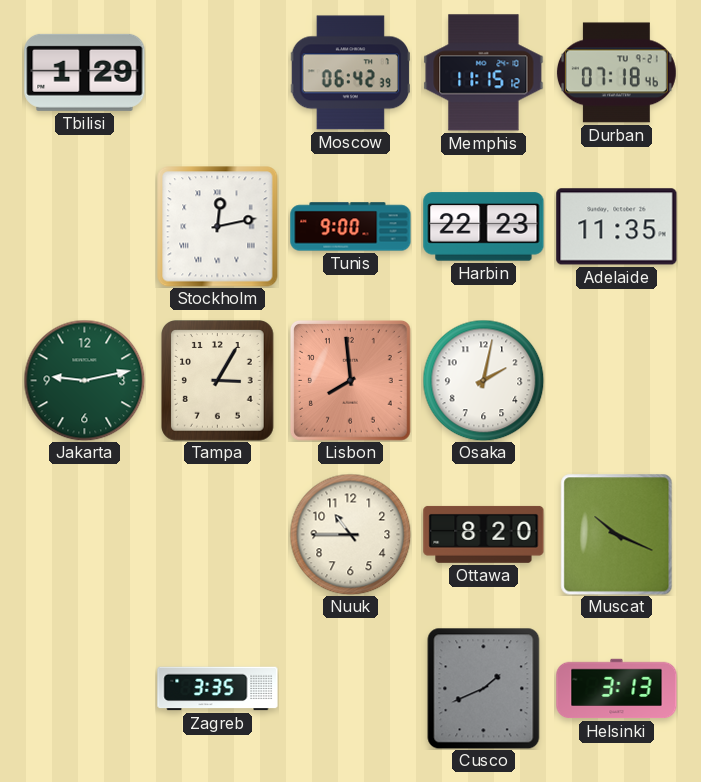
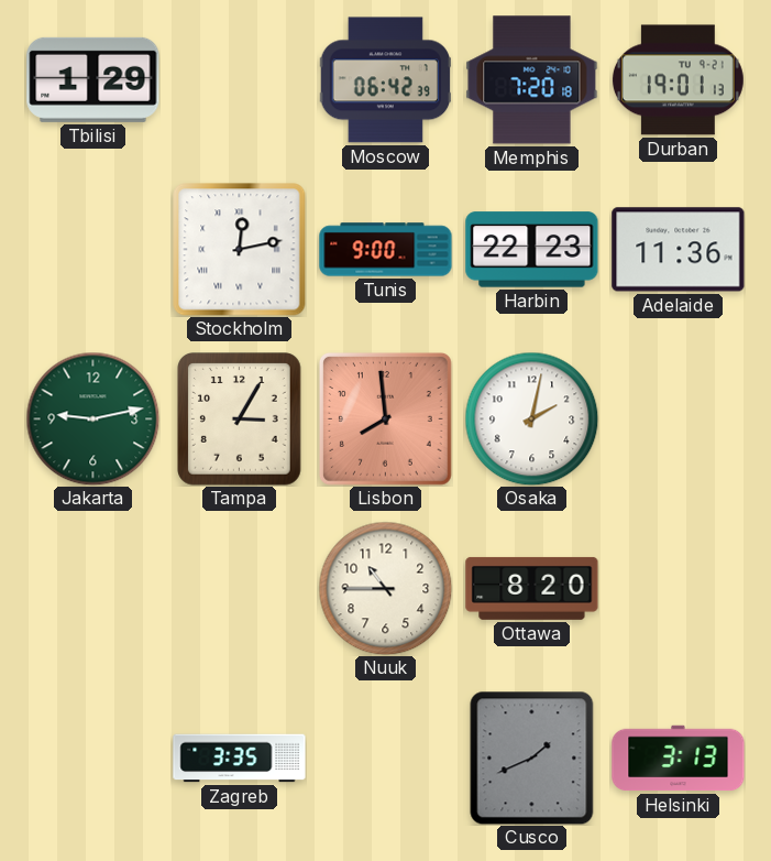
Memphis: 11:15 -> 7:20 (532, 80)
Durban: 07:18 -> 19:01 (678, 80)
Adelaide: 11:35 -> 11:36 (679, 250)
Muscat: 10:19 -> none (617, 535)
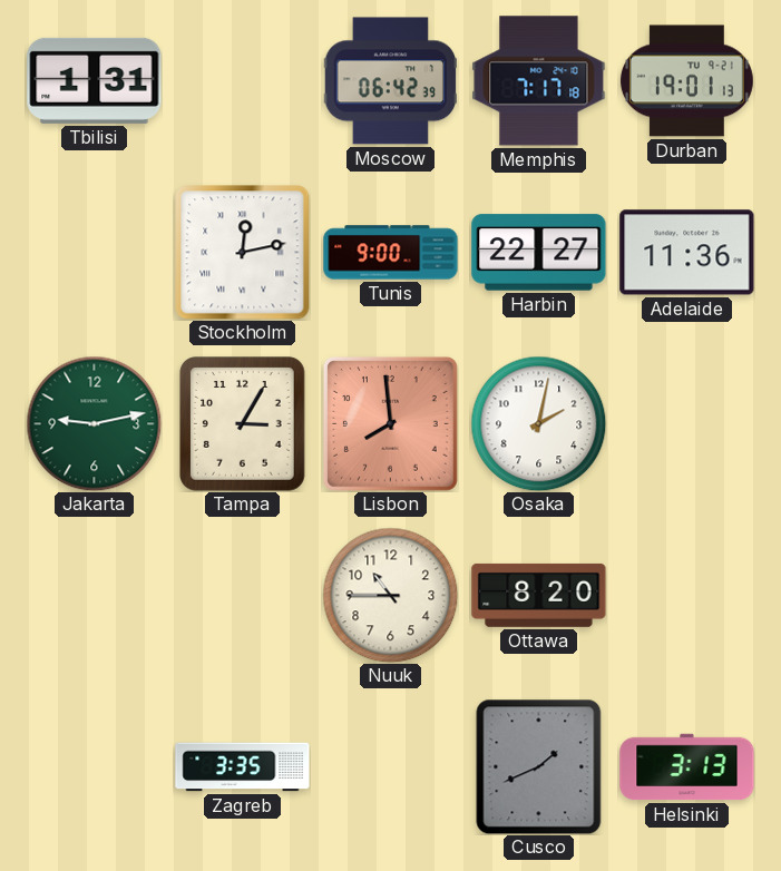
Tbilisi: 1:29 -> 1:31 (95, 80)
Memphis: 7:20 -> 7:17 (539, 81)
Harbin: 22:23 -> 22:27 (539, 253)
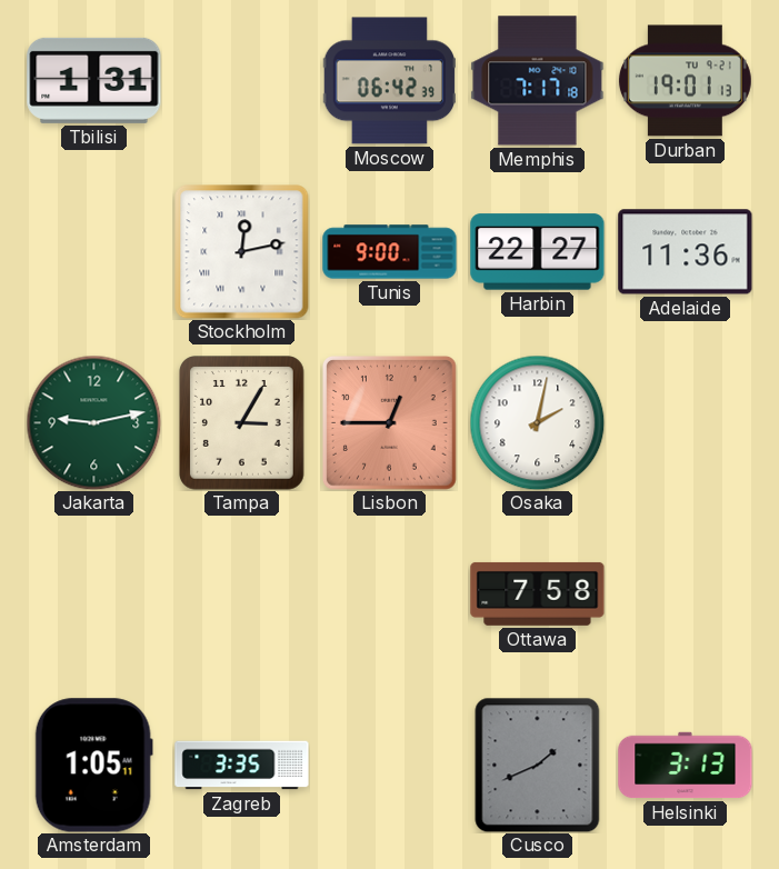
Lisbon: 7:59 -> 12:45 (389, 422)
Nuuk: 10:45 -> none (390, 595)
Ottawa: 8:20 -> 7:58 (538, 593)
Amsterdam: none -> 1:05 (93, 766)
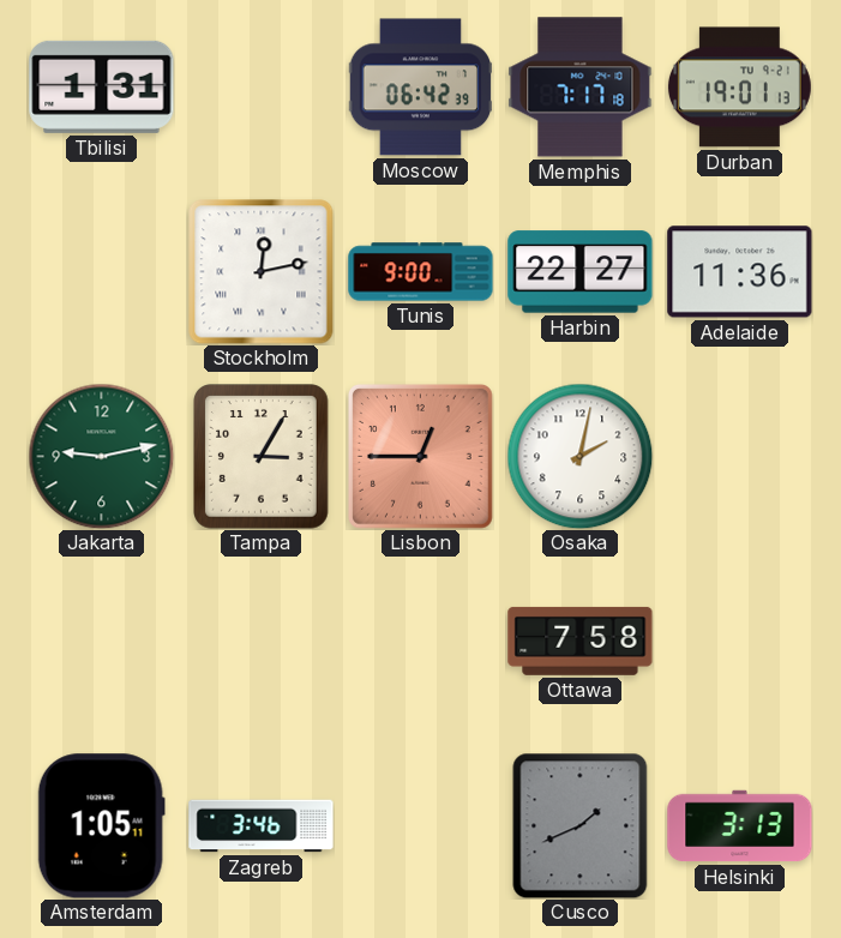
Zagreb: 3:35 -> 3:46 (262, 826)
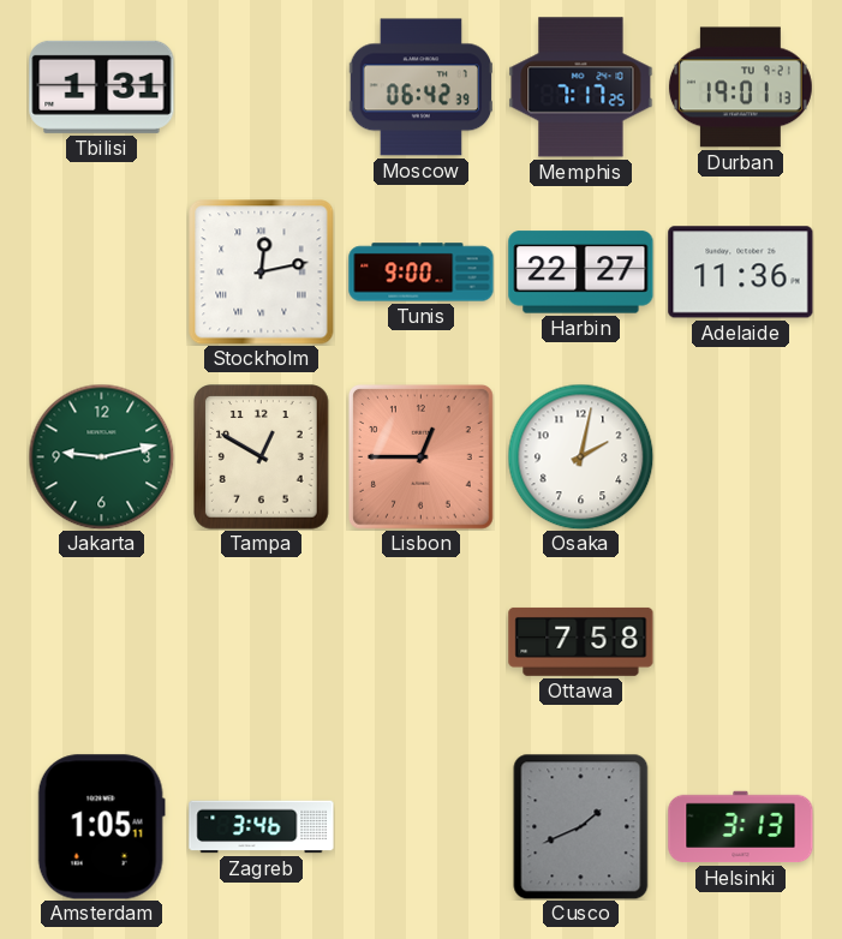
Memphis: 7:17:18 -> 7:17:25 (581, 88)
Tampa: 3:05 -> 12:50 (262, 457)
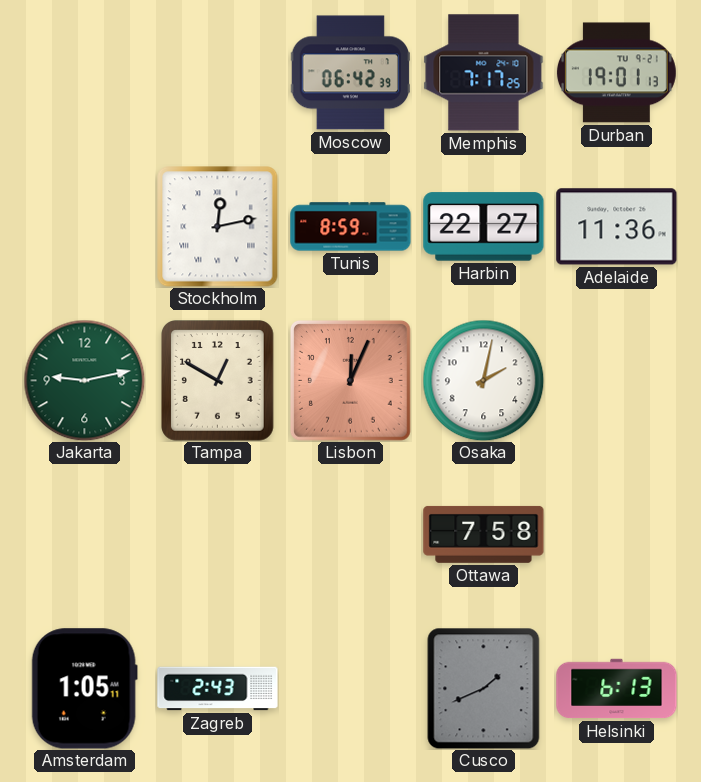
Tbilisi: 1:31 -> none (102, 86)
Tunis: 9:00 -> 8:59 (351, 227)
Lisbon: 12:45 -> 12:04 (350, 380)
Zagreb: 3:46 -> 2:43 (218, 689)
Helsinki: 3:13 -> 6:13 (617, 689)
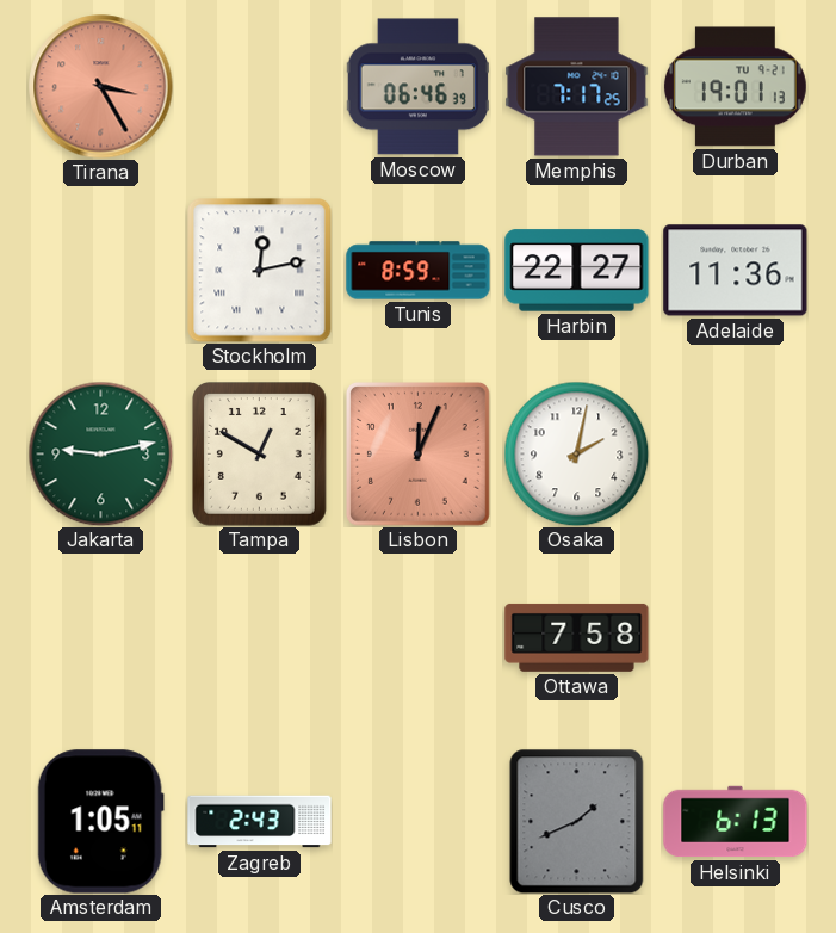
Tirana: none -> 3:25 (101, 87)
Moscow: 06:42 -> 06:46 (417, 87)
